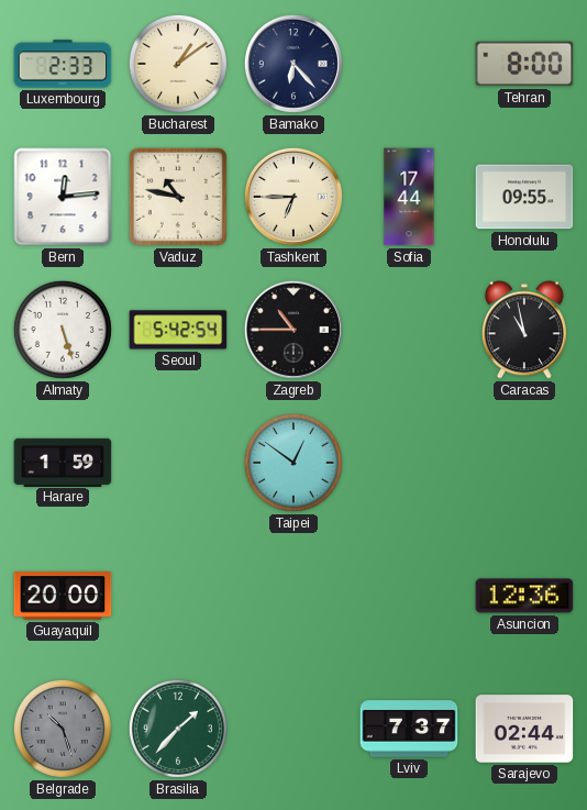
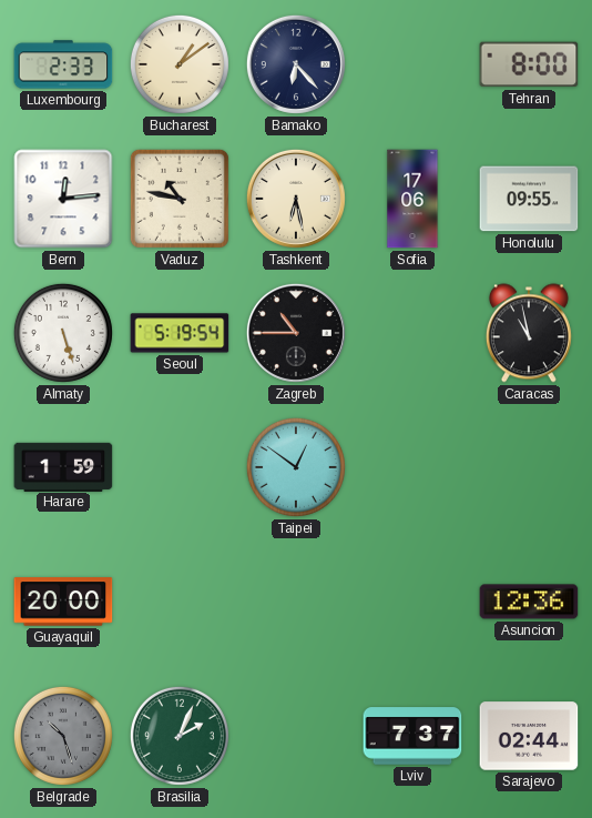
Tashkent: 6:45 -> 6:28 (296, 199)
Sofia: 17:44 -> 17:06 (412, 199)
Seoul: 5:42 -> 5:19 (180, 333)
Brasilia: 1:37 -> 2:04 (180, 736)
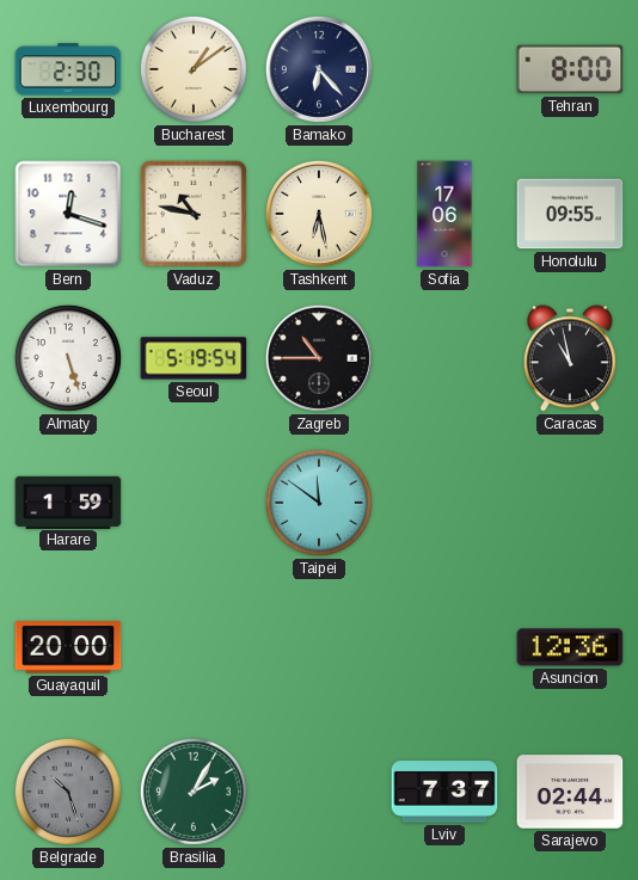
Luxembourg: 2:33 -> 2:30 (68, 69)
Bern: 12:14 -> 12:18 (68, 214)
Taipei: 12:51 -> 11:51 (319, 503)
Brasilia: 2:04 -> 2:05 (194, 792)
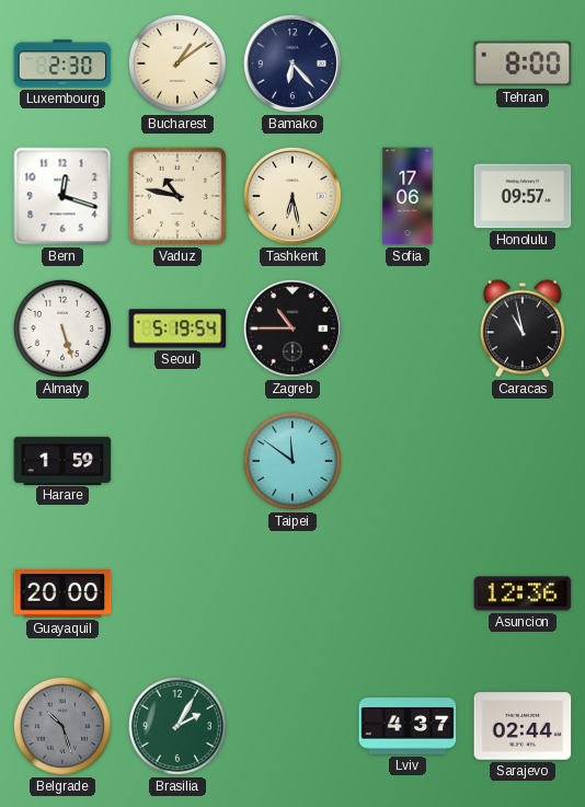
Honolulu: 09:55 -> 09:57 (523, 196)
Lviv: 7:37 -> 4:37 (408, 726)
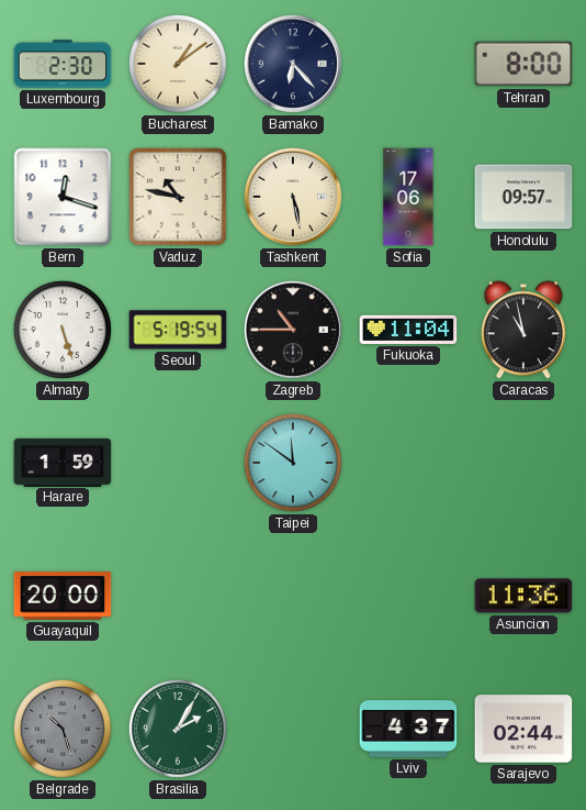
Tashkent: 6:28 -> 5:28 (293, 197)
Fukuoka: none -> 11:04 (408, 330)
Asuncion: 12:36 -> 11:36 (523, 596)
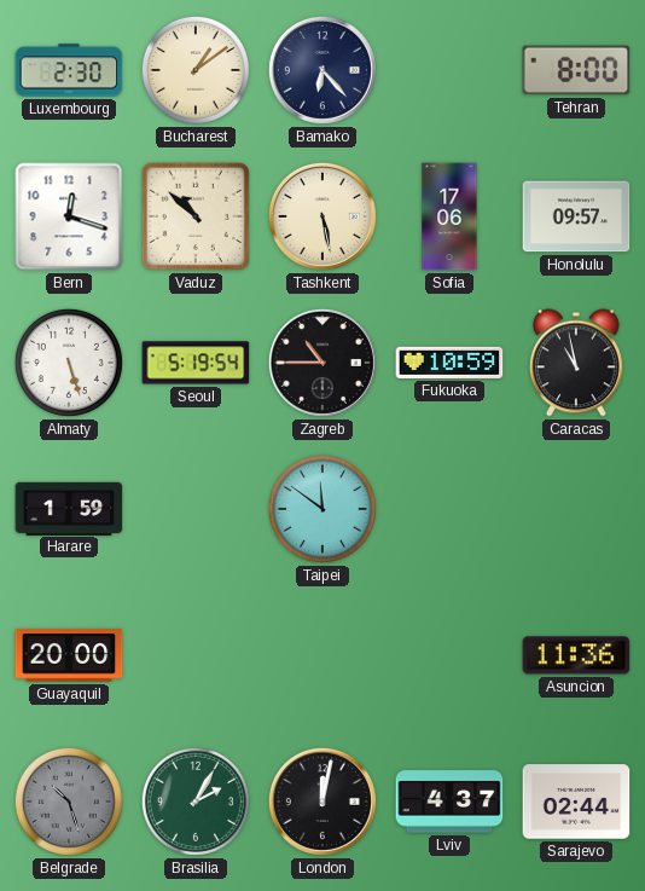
Vaduz: 10:47 -> 10:52 (196, 216)
Fukuoka: 11:04 -> 10:59 (449, 363)
London: none -> 12:02 (322, 802)
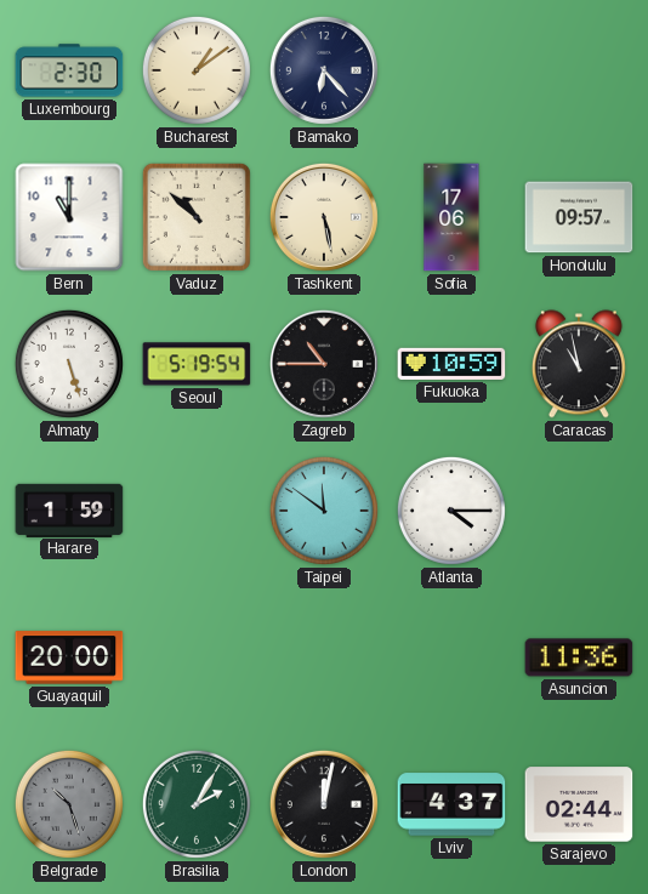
Tehran: 8:00 -> none (576, 70)
Bern: 12:18 -> 11:00 (69, 217)
Atlanta: none -> 4:15 (451, 511)
